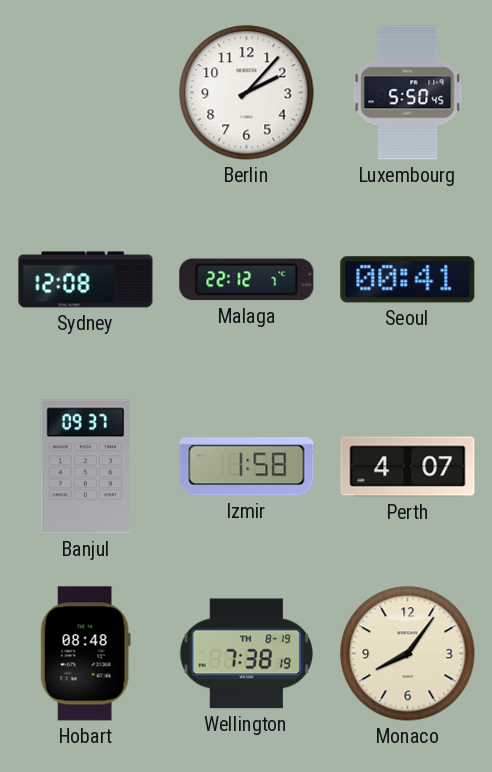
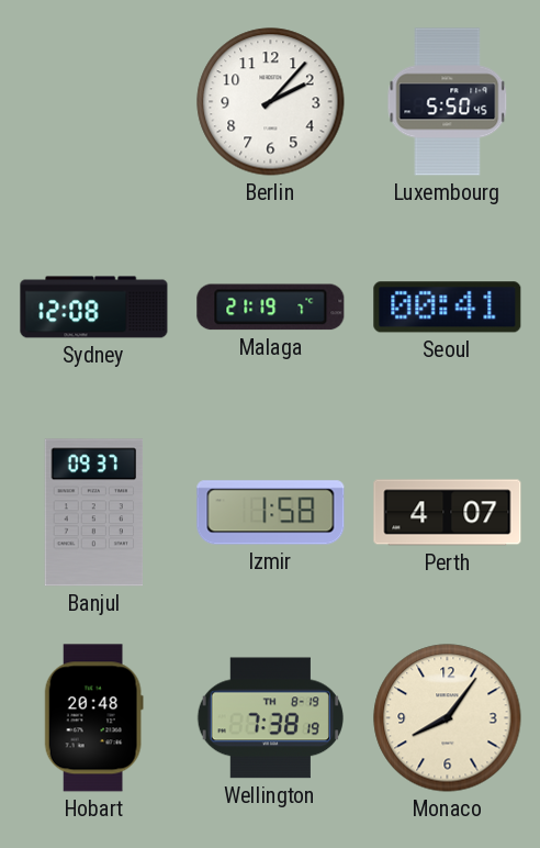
Malaga: 22:12 -> 21:19 (271, 308)
Hobart: 08:48 -> 20:48 (93, 718)
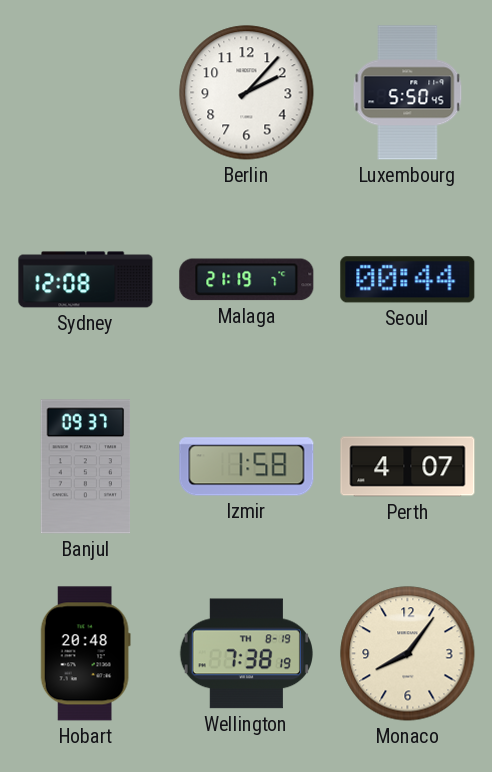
Seoul: 00:41 -> 00:44 (408, 280)
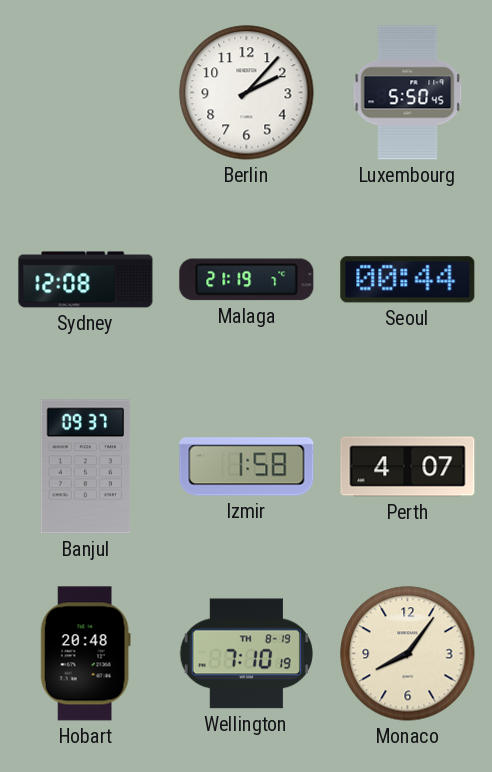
Wellington: 7:38 -> 7:10 (246, 654)
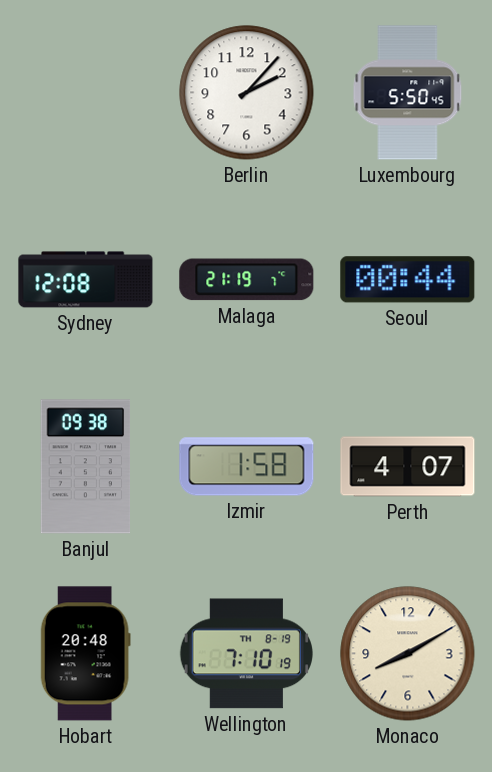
Banjul: 09:37 -> 09:38 (86, 467)
Monaco: 8:06 -> 8:10 (408, 654)
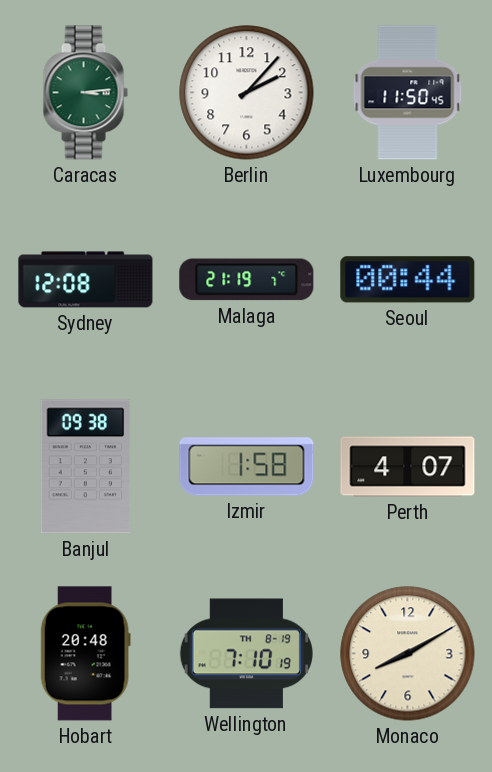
Caracas: none -> 3:14 (85, 93)
Luxembourg: 5:50 -> 11:50 (408, 93)
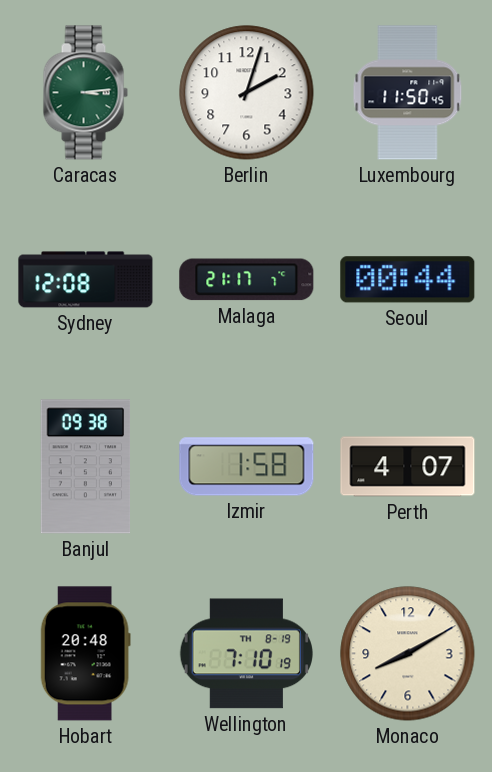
Berlin: 2:07 -> 2:03 (247, 93)
Malaga: 21:19 -> 21:17 (247, 280)
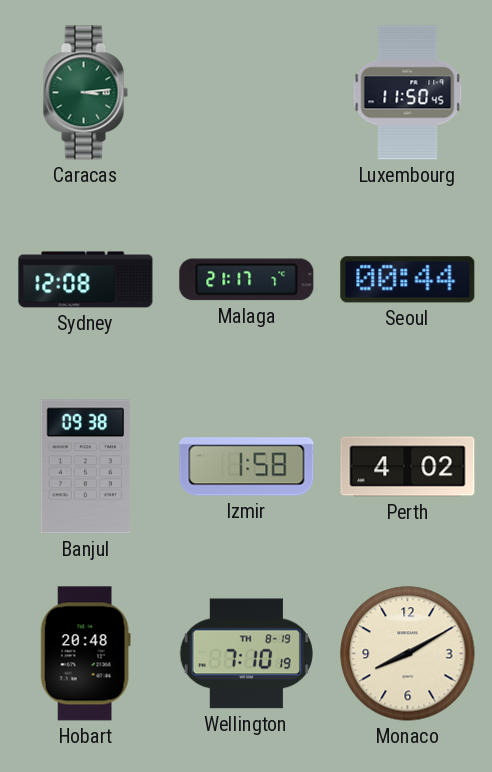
Berlin: 2:03 -> none (247, 93)
Perth: 4:07 -> 4:02 (408, 467)
